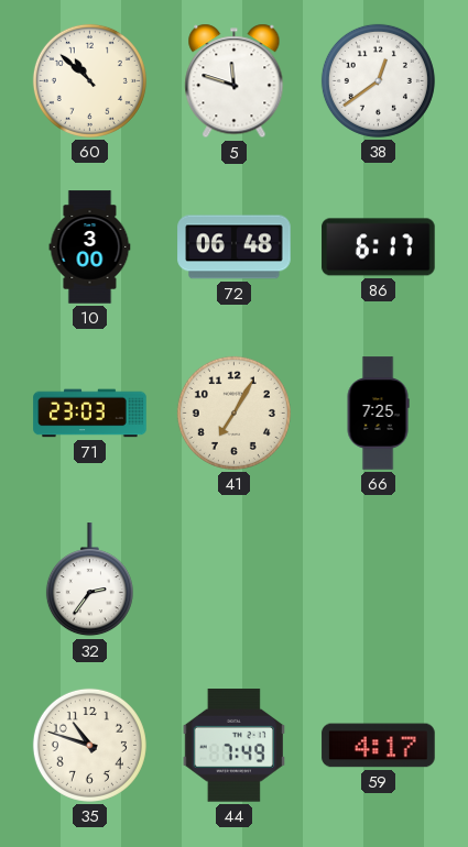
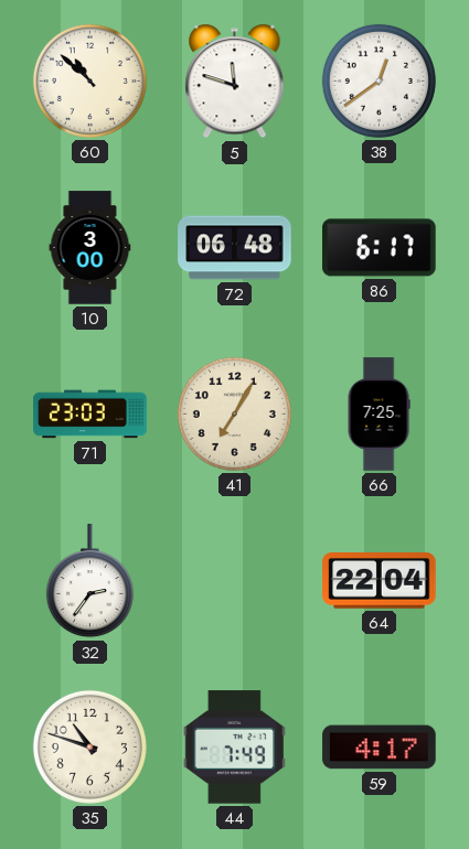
64: none -> 22:04 (380, 581)
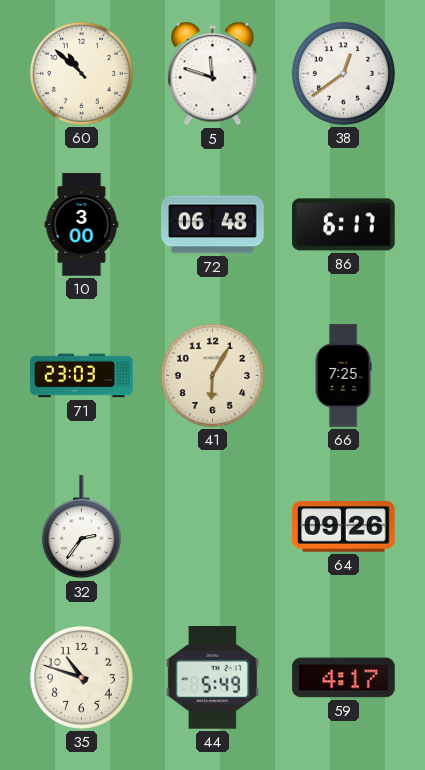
41: 7:05 -> 6:05 (212, 375)
64: 22:04 -> 09:26 (344, 527)
44: 7:49 -> 5:49 (212, 678)
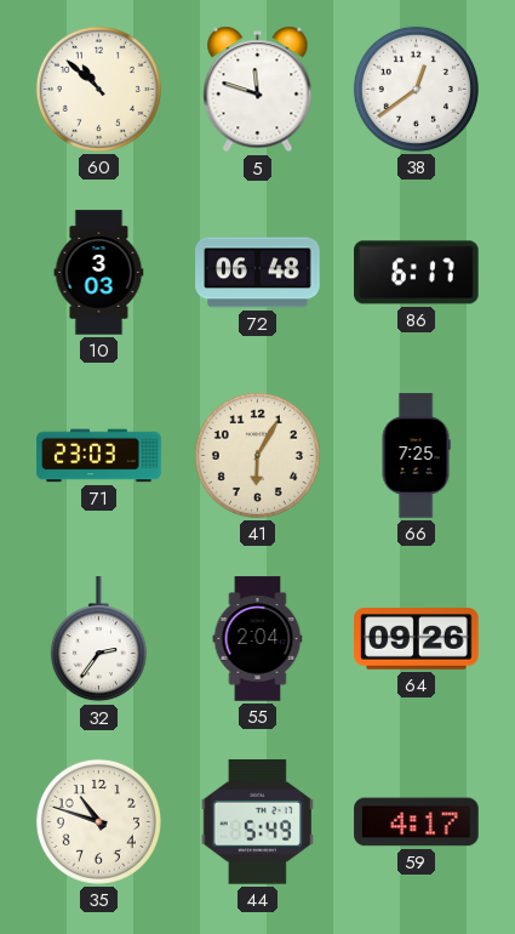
10: 3:00 -> 3:03 (99, 273)
55: none -> 2:04 (258, 639)
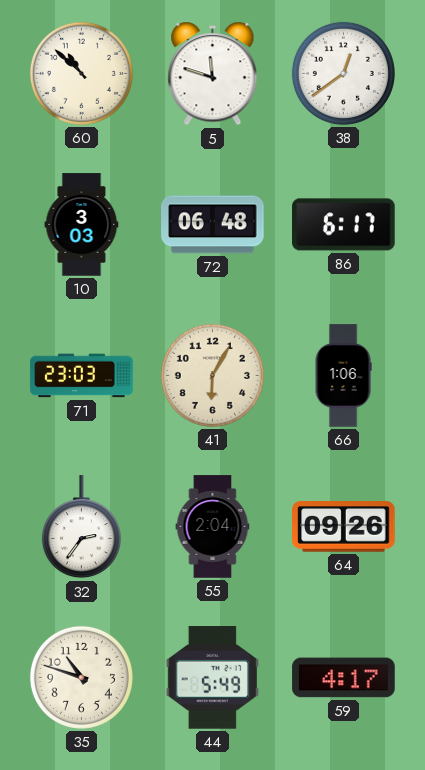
66: 7:25 -> 1:06 (343, 376)
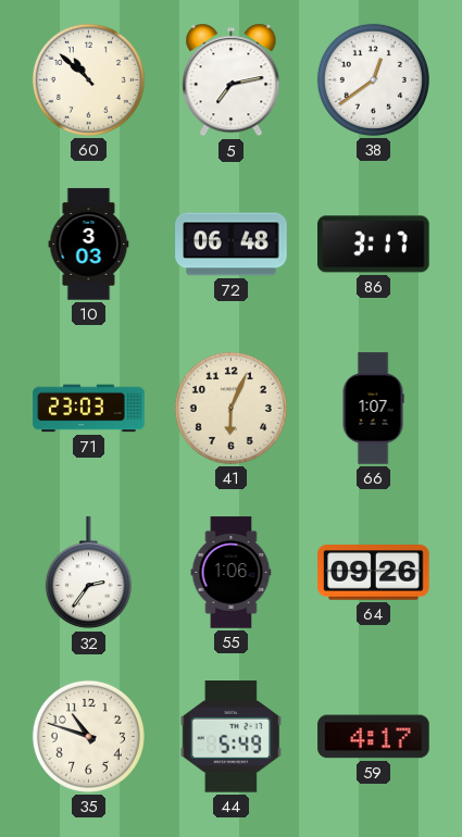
5: 11:48 -> 7:13 (232, 80)
86: 6:17 -> 3:17 (374, 245)
41: 6:05 -> 6:04 (230, 408)
66: 1:06 -> 1:07 (373, 409)
55: 2:04 -> 1:06 (232, 573)
